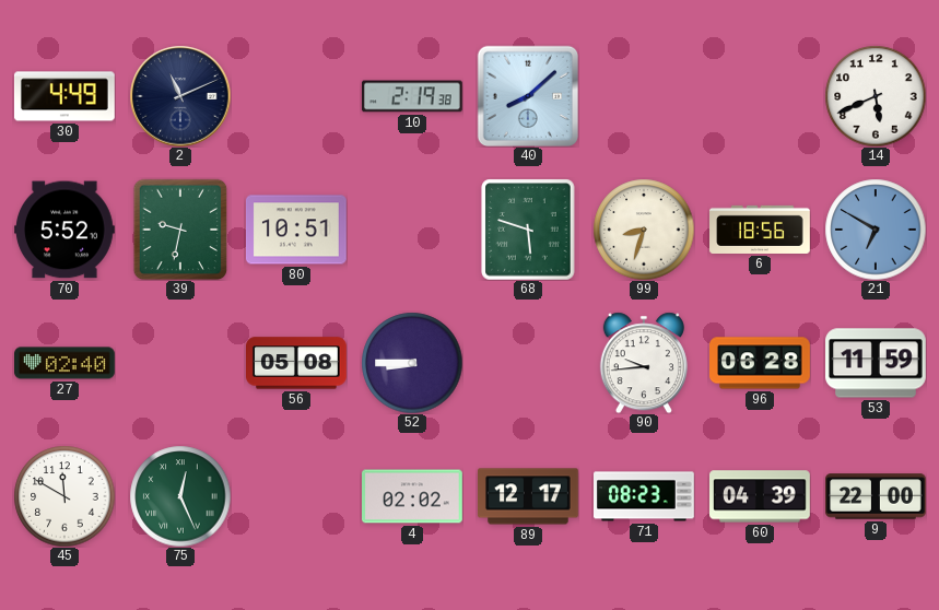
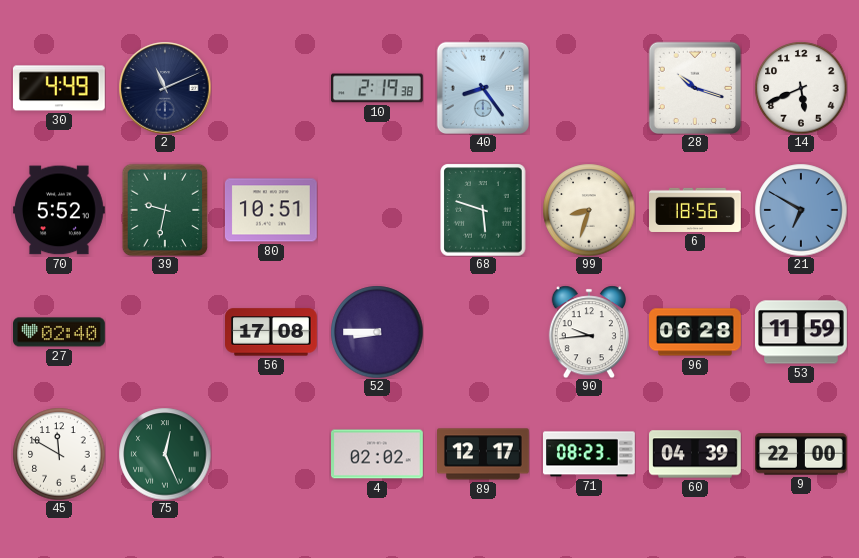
40: 8:08 -> 8:24 (482, 87)
28: none -> 10:18 (694, 87)
56: 05:08 -> 17:08 (272, 332)
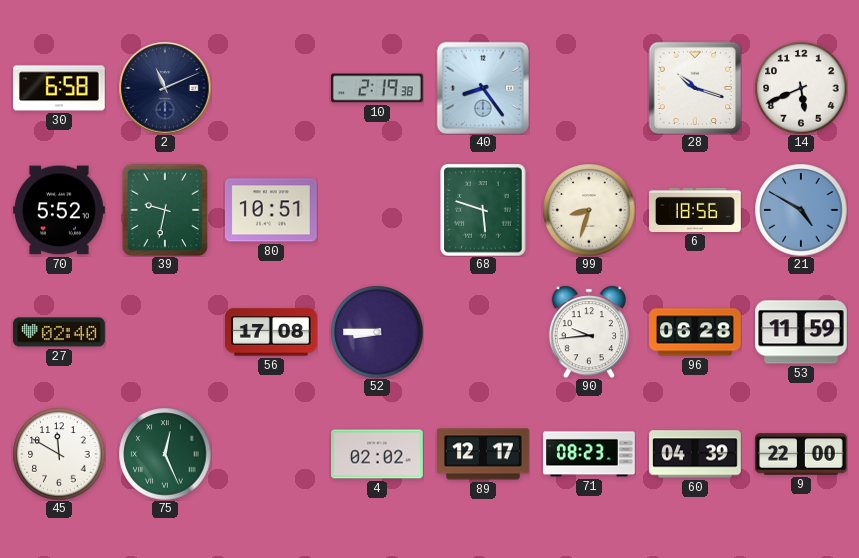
30: 4:49 -> 6:58 (59, 88)
21: 6:50 -> 4:50 (801, 210)
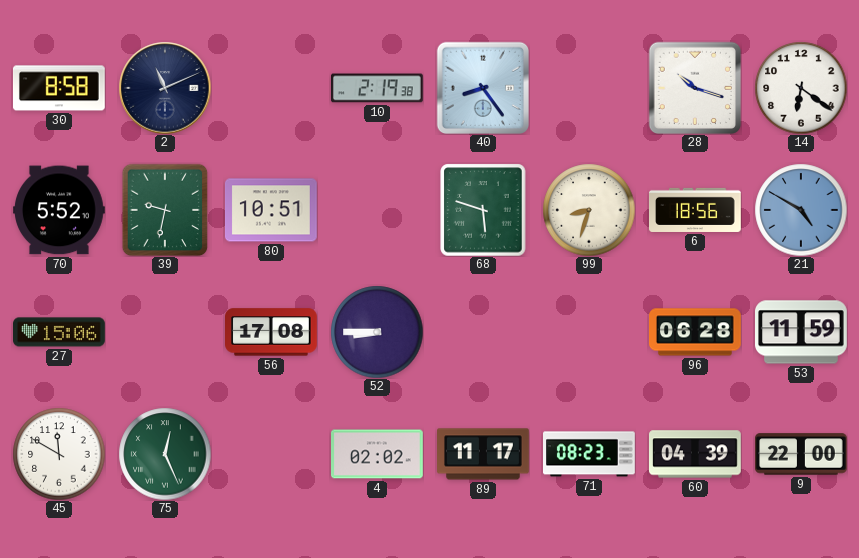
30: 6:58 -> 8:58 (59, 88)
14: 5:41 -> 6:21 (801, 88)
27: 02:40 -> 15:06 (60, 332)
90: 9:44 -> none (589, 332)
89: 12:17 -> 11:17 (484, 454)
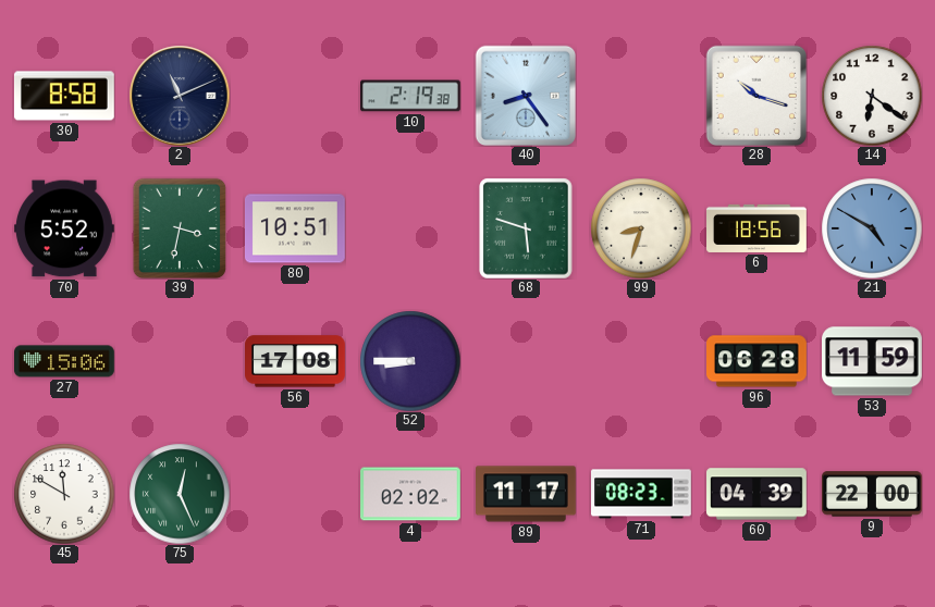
39: 9:32 -> 3:32 (180, 228)
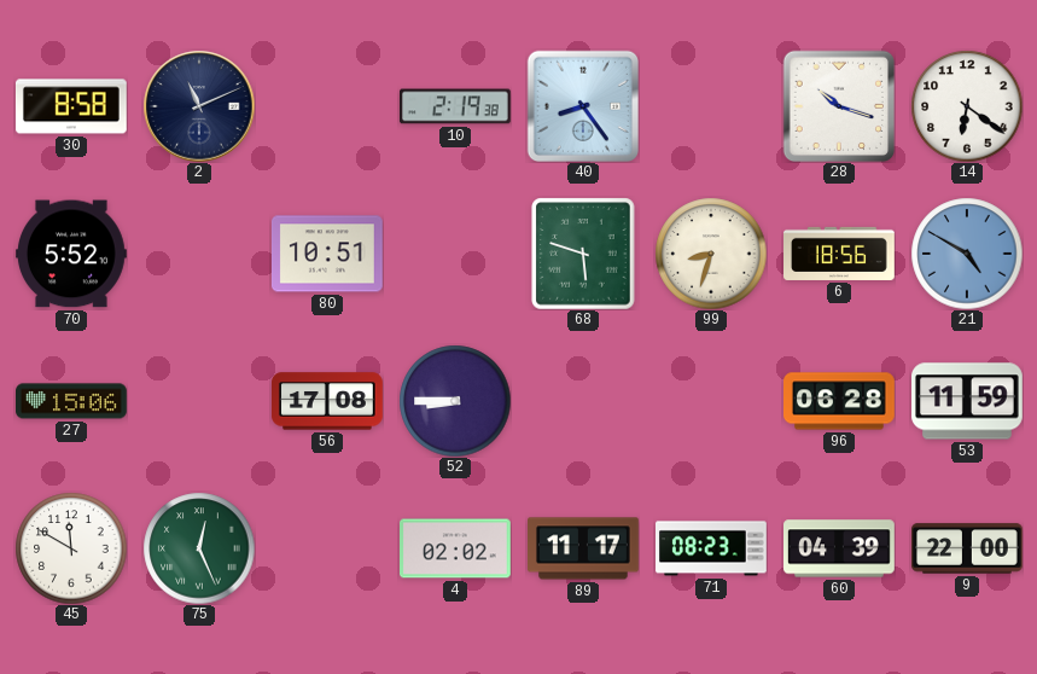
39: 3:32 -> none (180, 228)
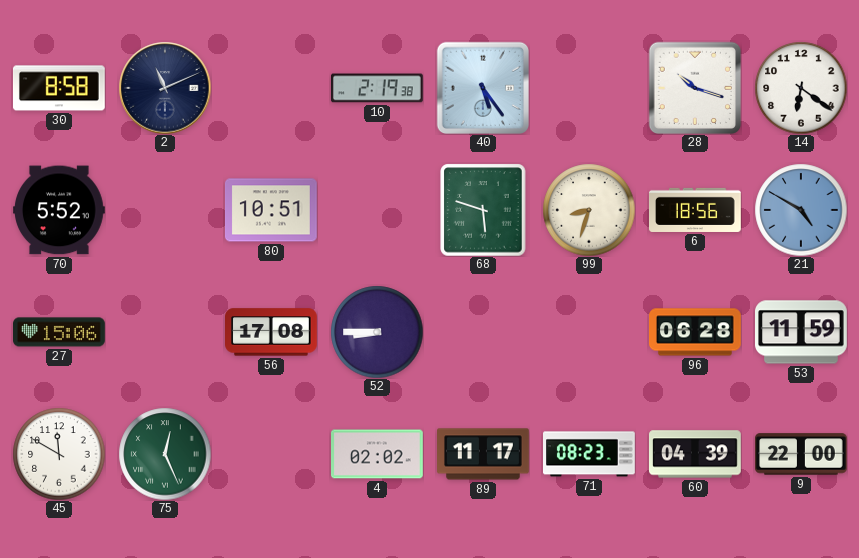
40: 8:24 -> 5:24 (482, 87)
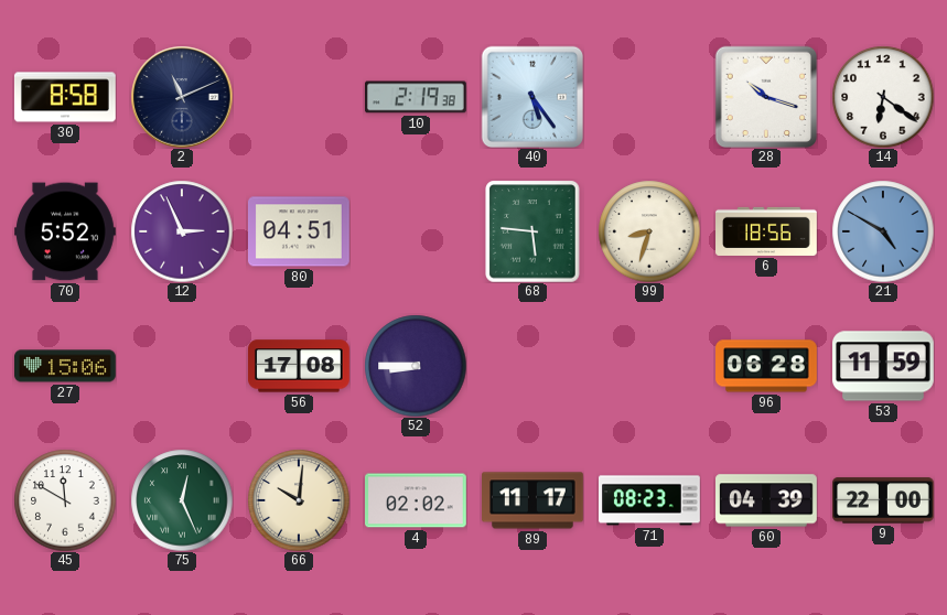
12: none -> 2:56 (182, 231)
80: 10:51 -> 04:51 (299, 231)
68: 5:48 -> 5:46 (532, 231)
66: none -> 10:01 (299, 500)
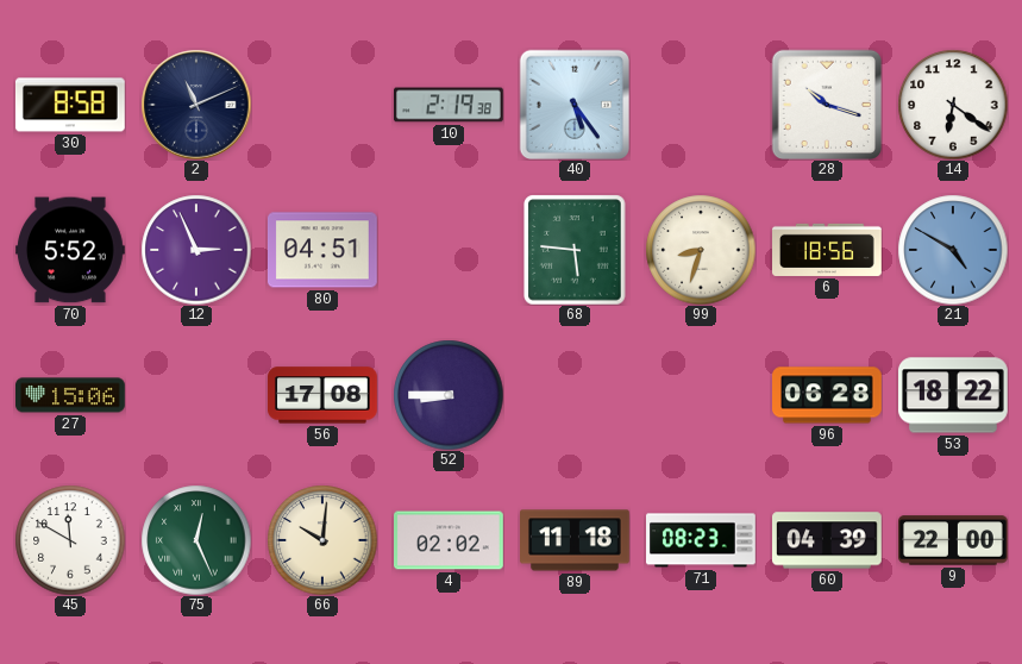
53: 11:59 -> 18:22 (954, 395)
89: 11:17 -> 11:18 (576, 540)
